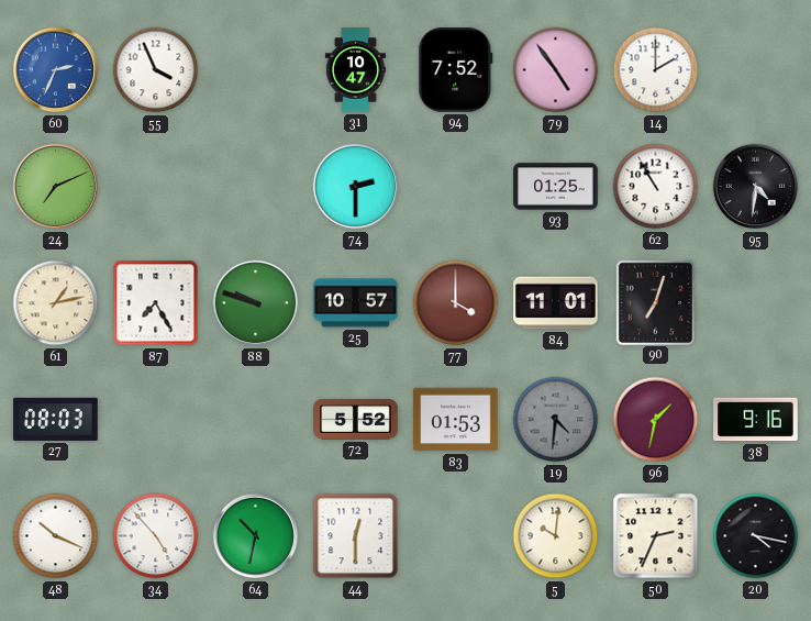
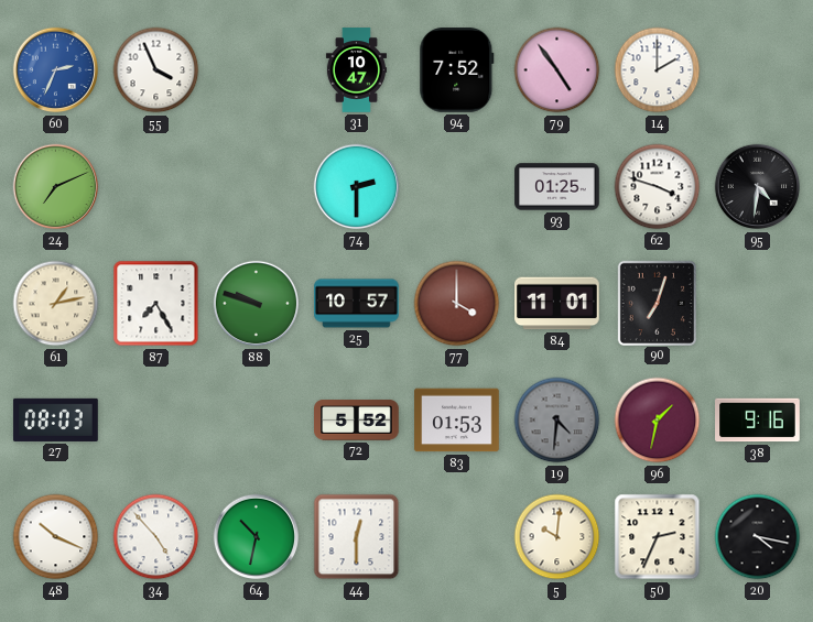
62: 10:55 -> 3:48 (658, 187)
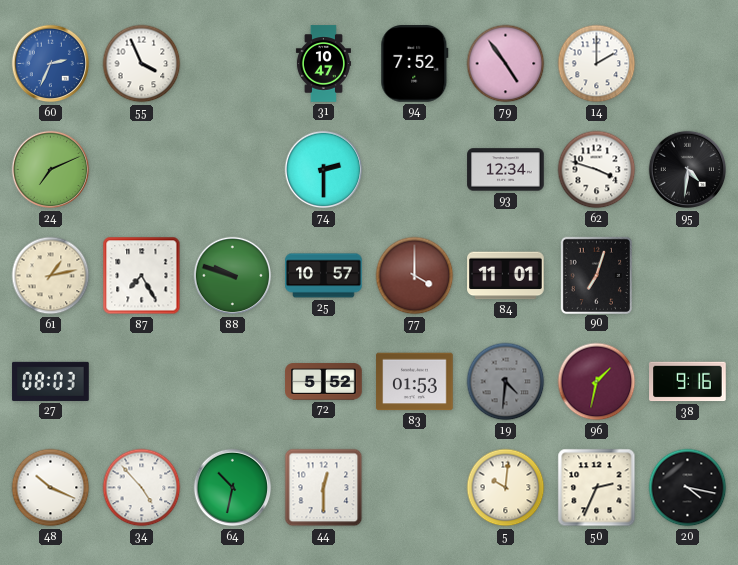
93: 01:25 -> 12:34 (506, 170)
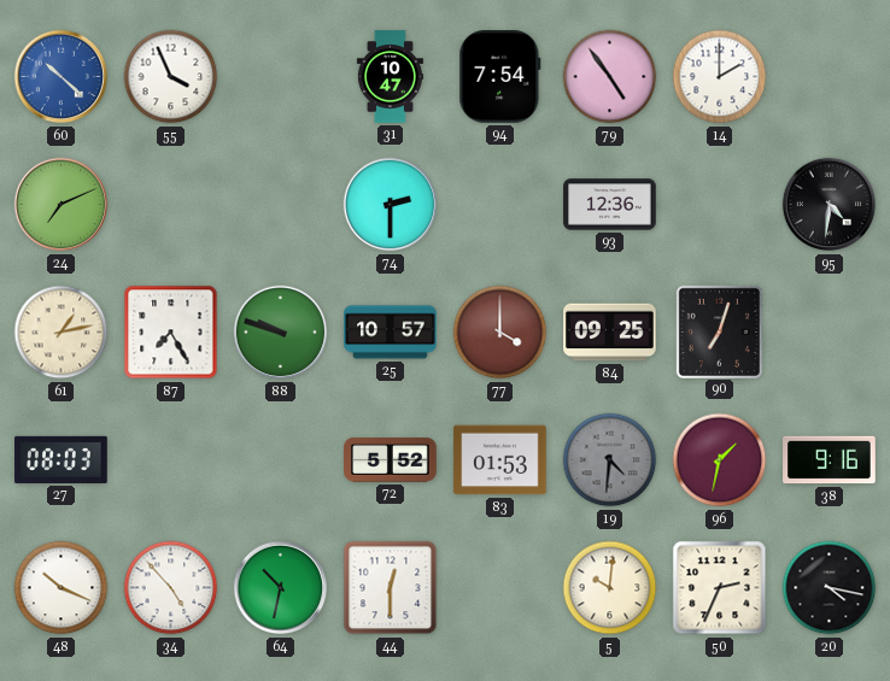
60: 2:34 -> 10:22 (62, 77)
94: 7:52 -> 7:54 (500, 77)
93: 12:34 -> 12:36 (610, 205)
62: 3:48 -> none (597, 170)
84: 11:01 -> 09:25 (610, 333)
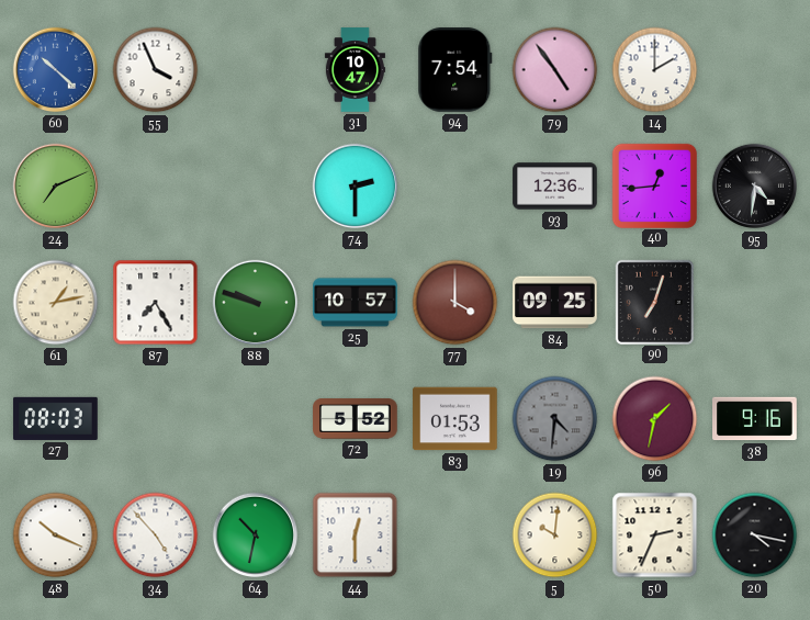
40: none -> 12:44 (654, 185)
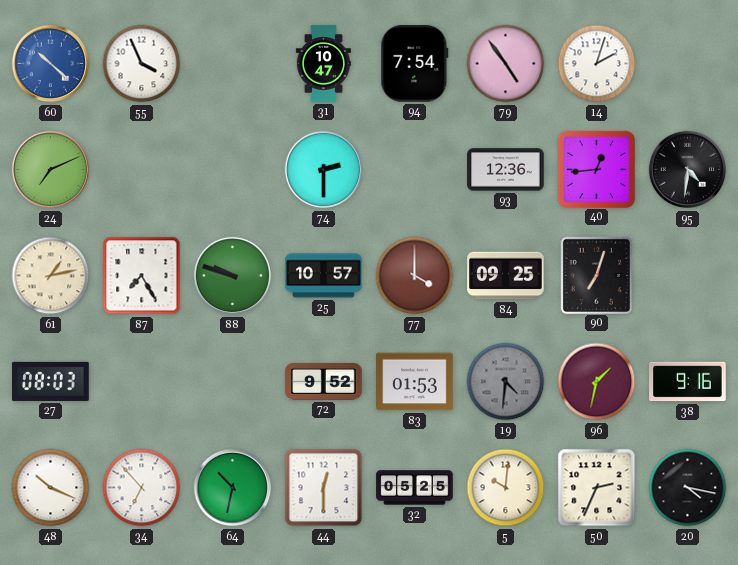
14: 2:00 -> 2:03 (597, 64)
72: 5:52 -> 9:52 (324, 382)
34: 4:53 -> 6:53 (142, 488)
32: none -> 05:25 (415, 488)
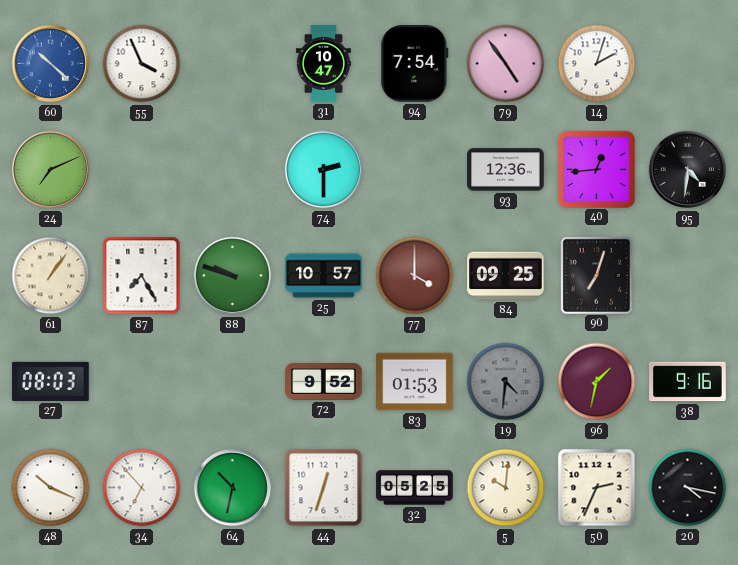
61: 1:13 -> 1:06 (51, 276)
44: 12:30 -> 12:33 (324, 488)
